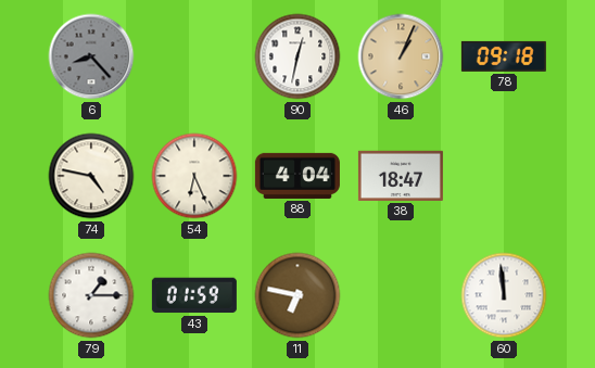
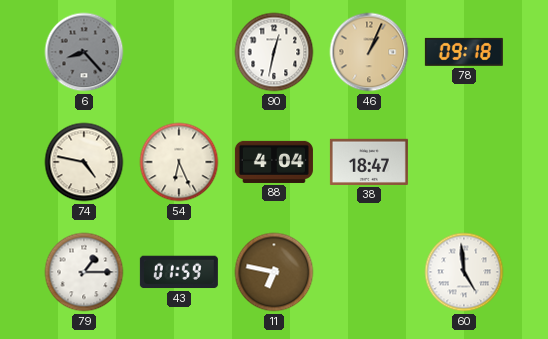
60: 11:59 -> 4:59 (464, 272)
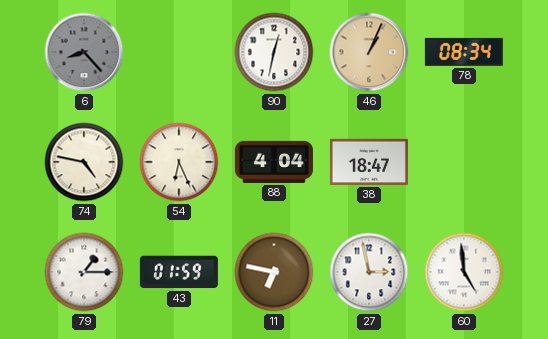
78: 09:18 -> 08:34 (464, 52)
27: none -> 2:58 (369, 272)
